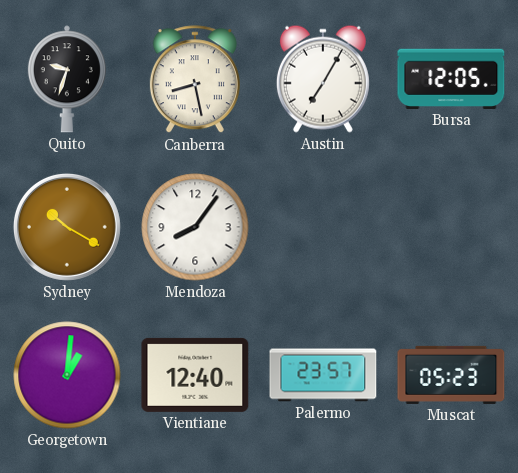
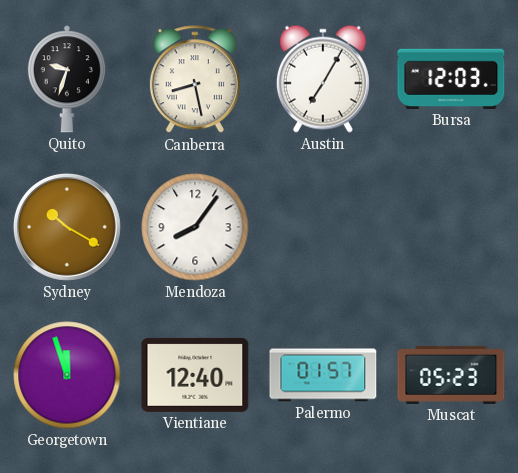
Bursa: 12:05 -> 12:03 (451, 79)
Georgetown: 1:01 -> 11:57 (67, 375)
Palermo: 23:57 -> 01:57 (323, 375)
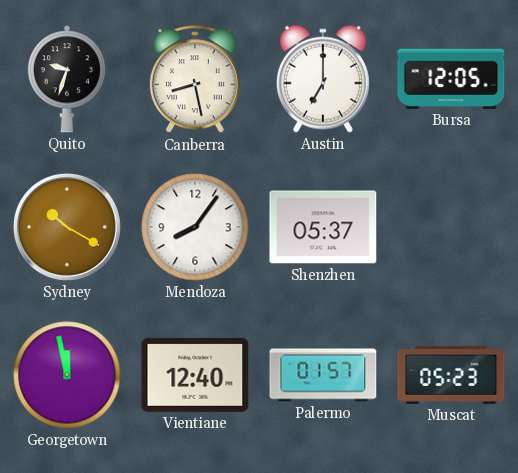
Austin: 7:05 -> 7:00 (323, 79)
Bursa: 12:03 -> 12:05 (451, 79)
Shenzhen: none -> 05:37 (323, 227)
Georgetown: 11:57 -> 11:58 (67, 375)
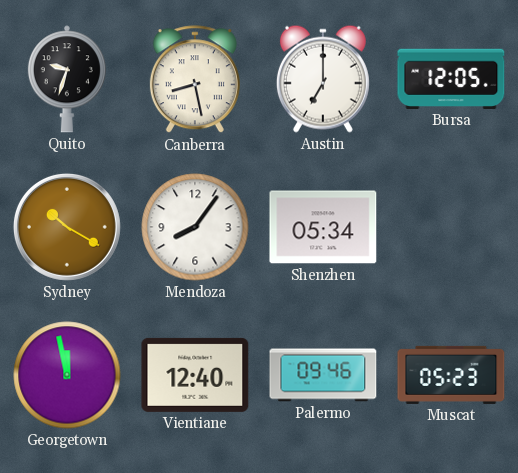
Shenzhen: 05:37 -> 05:34 (323, 227)
Palermo: 01:57 -> 09:46 (323, 375)
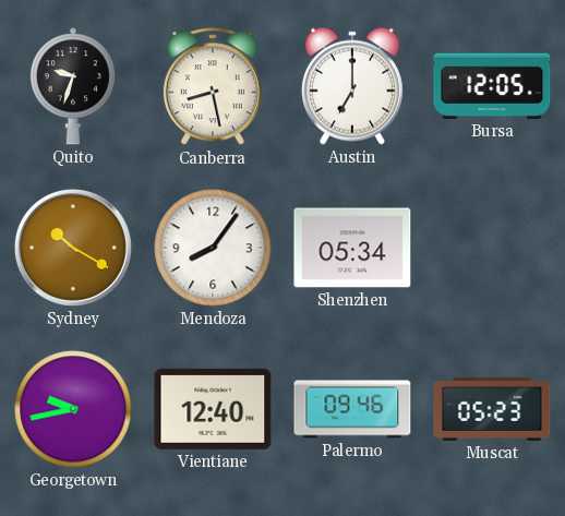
Georgetown: 11:58 -> 9:43 (73, 409)
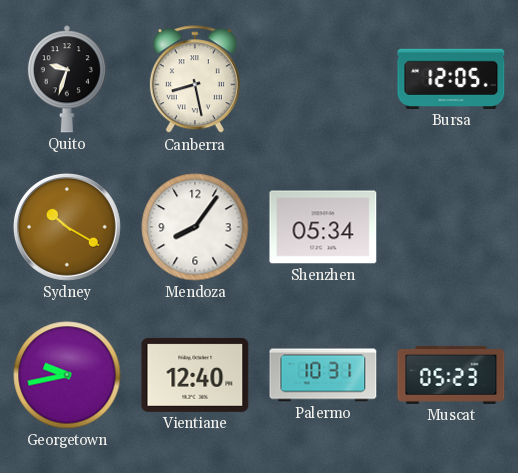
Austin: 7:00 -> none (352, 86)
Palermo: 09:46 -> 10:31 (323, 375)
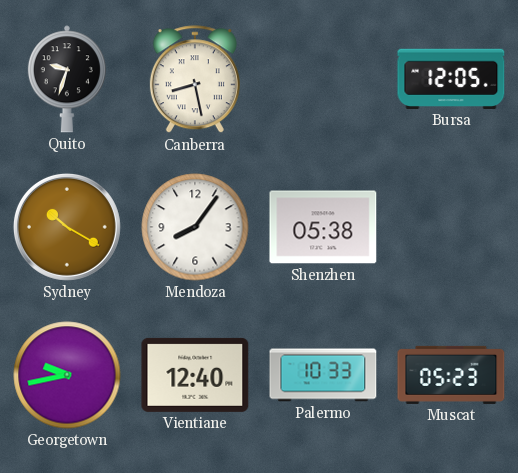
Shenzhen: 05:34 -> 05:38 (323, 227)
Palermo: 10:31 -> 10:33 (323, 375)
